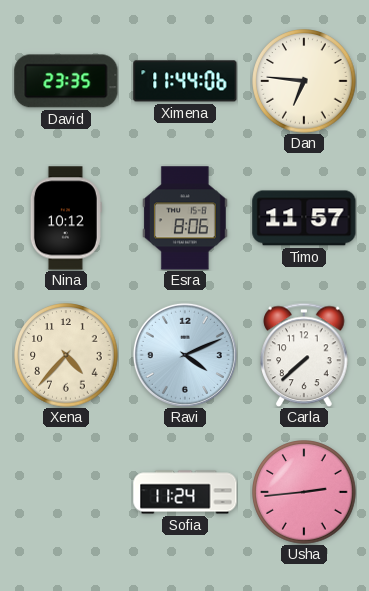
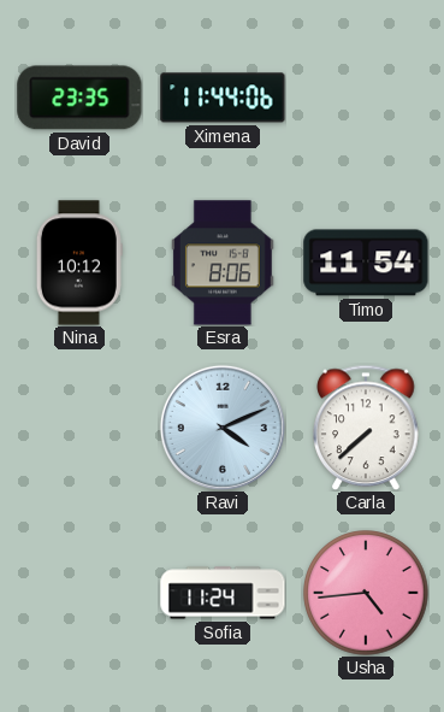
Dan: 6:46 -> none (304, 81)
Timo: 11:57 -> 11:54 (366, 263)
Xena: 4:37 -> none (66, 355)
Usha: 2:44 -> 4:44 (366, 593)
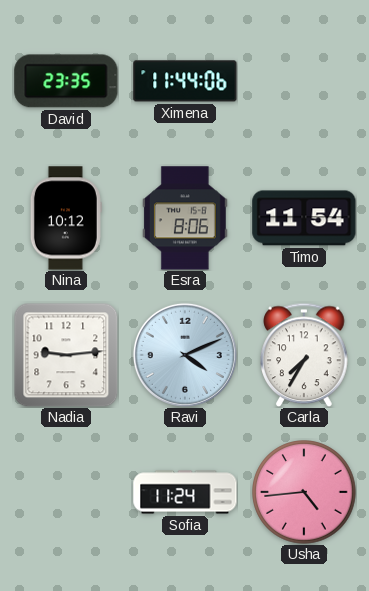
Nadia: none -> 9:14 (66, 355)
Carla: 7:38 -> 7:35 (304, 355)
